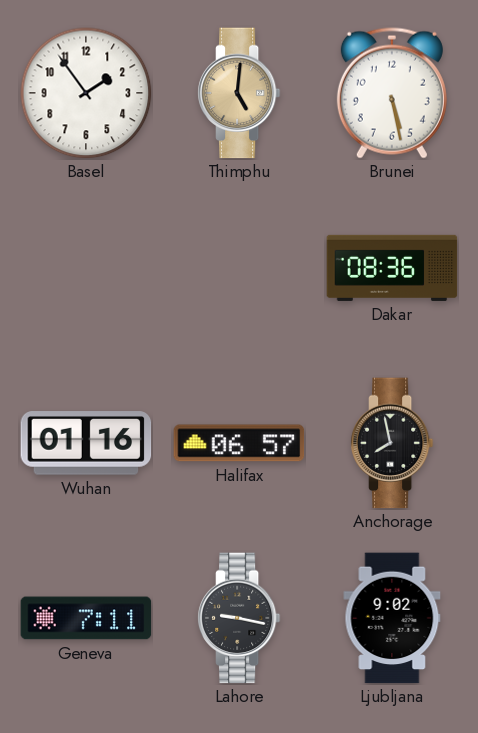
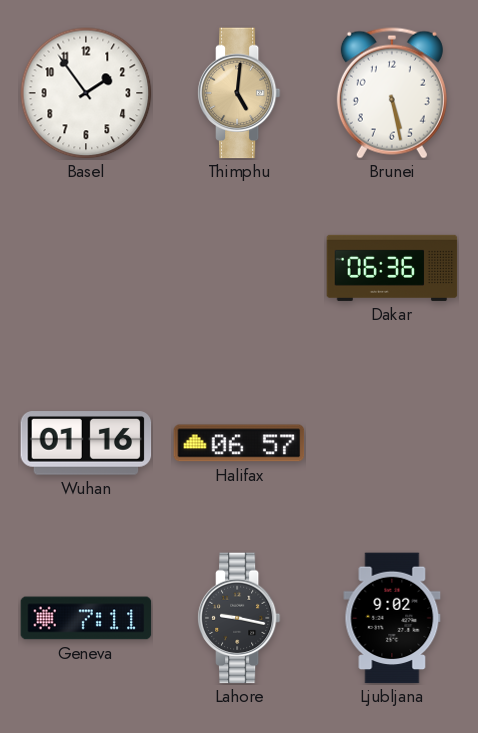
Dakar: 08:36 -> 06:36 (392, 268)
Anchorage: 7:58 -> none (392, 443)
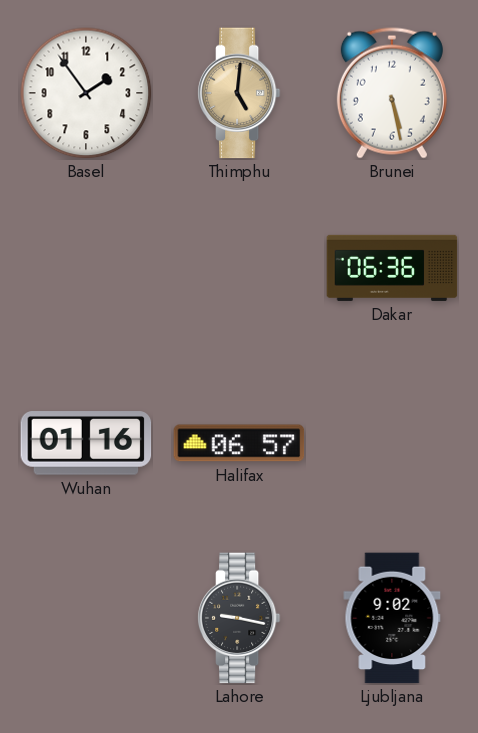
Geneva: 7:11 -> none (86, 618)
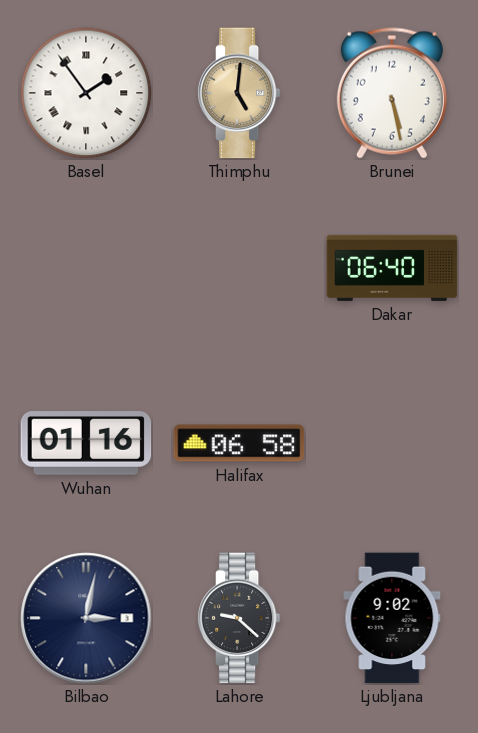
Basel numerals: Arabic -> Roman (86, 93)
Dakar: 06:36 -> 06:40 (392, 268)
Halifax: 06:57 -> 06:58 (239, 443)
Bilbao: none -> 3:02 (86, 618)
Lahore: 9:17 -> 9:22 (239, 618)
